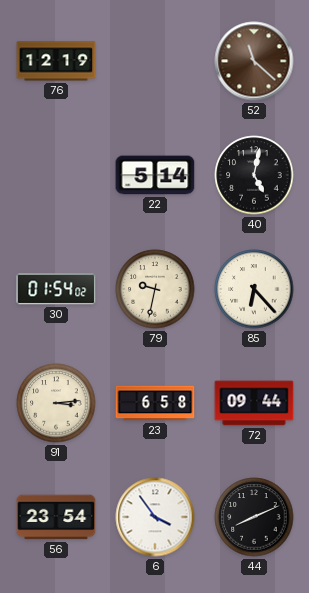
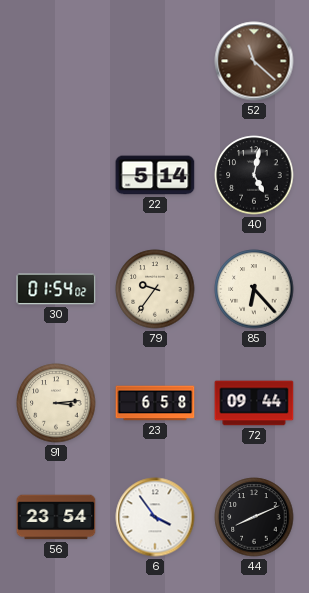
76: 12:19 -> none (56, 61)
79: 9:32 -> 9:36 (155, 289)
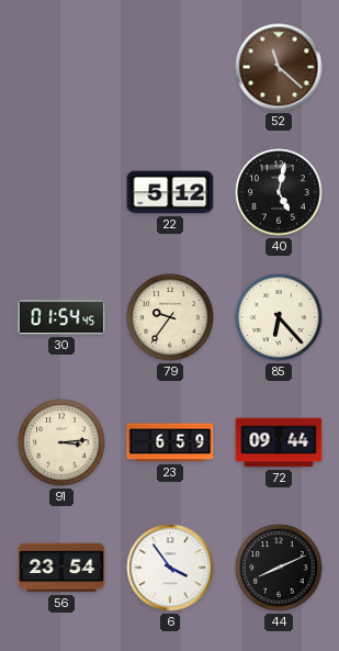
22: 5:14 -> 5:12 (170, 192)
30: 01:54:02 -> 01:54:45 (61, 317)
23: 6:58 -> 6:59 (170, 442)
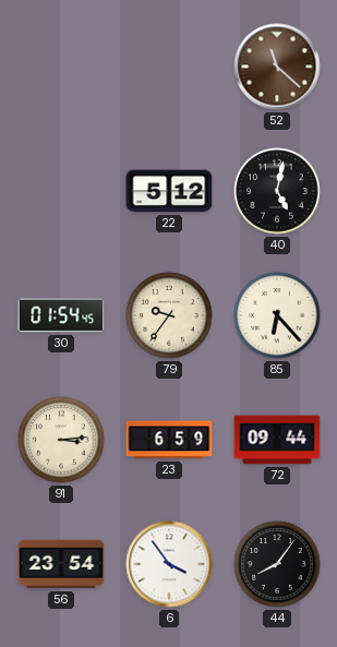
44: 8:11 -> 8:06 (277, 564)
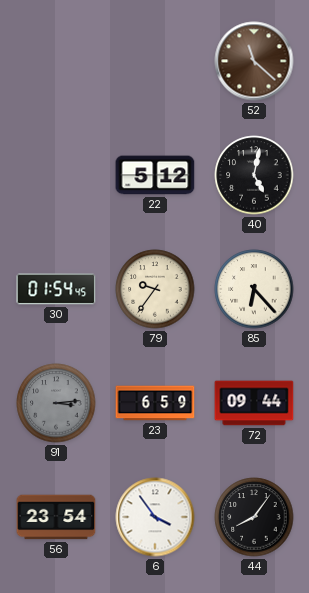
91 dial: cream -> grey (56, 403)
